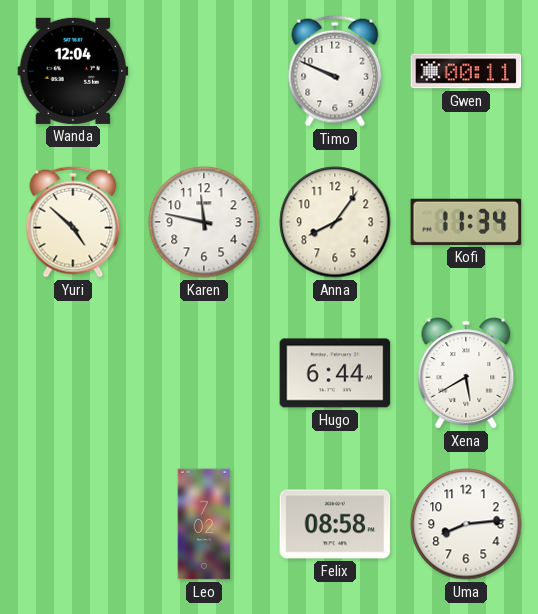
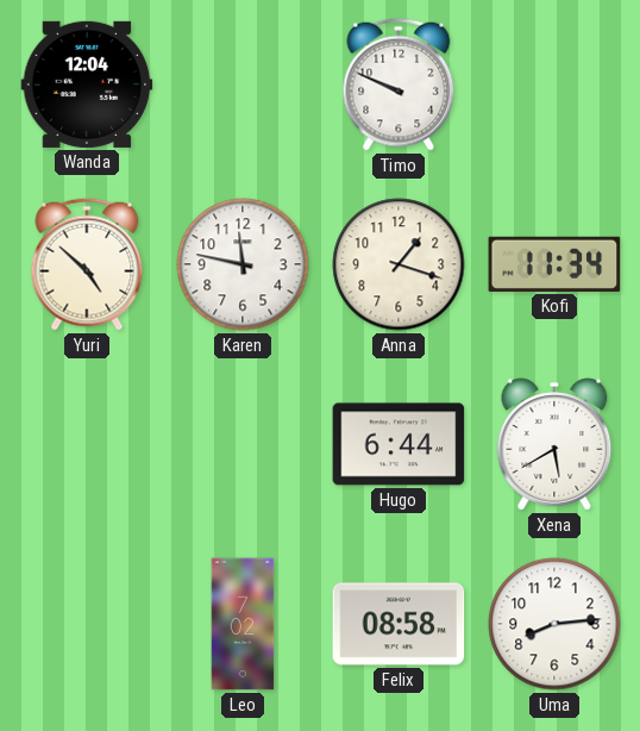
Gwen: 00:11 -> none (466, 71)
Anna: 8:06 -> 1:18 (399, 264)
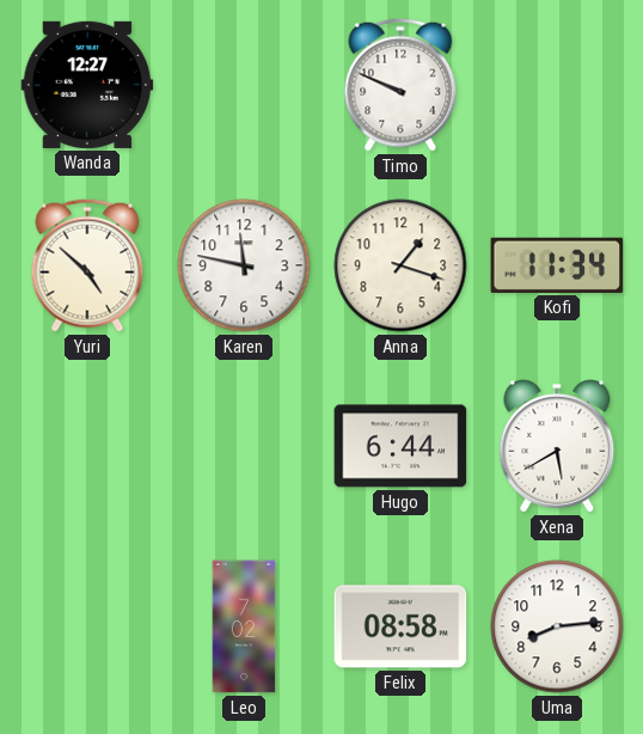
Wanda: 12:04 -> 12:27 (87, 85)
